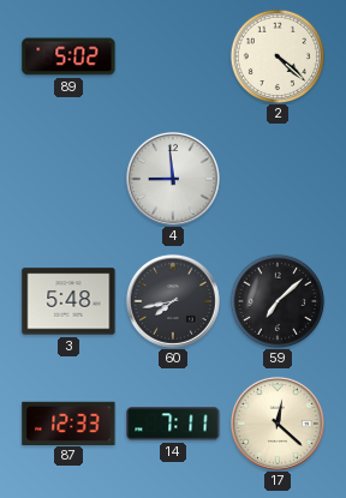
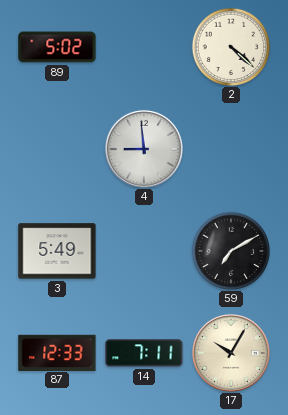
3: 5:48 -> 5:49 (57, 251)
60: 7:43 -> none (173, 301)
59: 7:08 -> 7:10 (230, 250)
17: 12:22 -> 10:05 (231, 353)
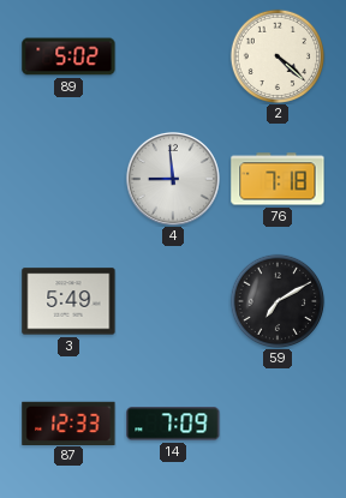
76: none -> 7:18 (278, 179)
14: 7:11 -> 7:09 (173, 424)
17: 10:05 -> none (231, 353)
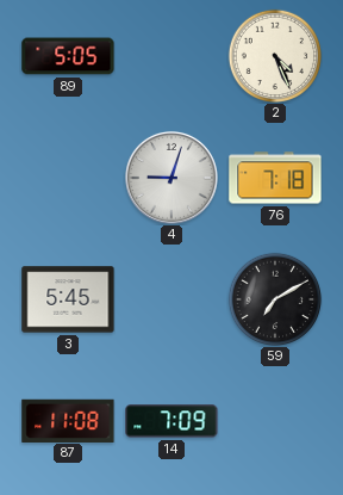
89: 5:02 -> 5:05 (68, 56)
2: 4:22 -> 4:26 (274, 55)
4: 8:59 -> 9:03 (171, 178)
3: 5:49 -> 5:45 (68, 299)
87: 12:33 -> 11:08 (68, 420)
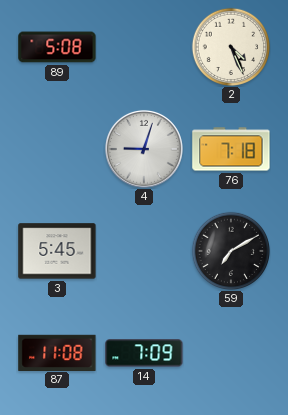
89: 5:05 -> 5:08 (57, 47)
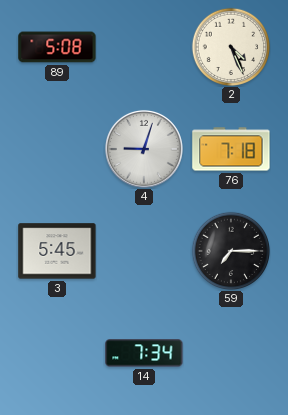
59: 7:10 -> 7:15 (230, 250)
87: 11:08 -> none (57, 352)
14: 7:09 -> 7:34 (144, 353)
